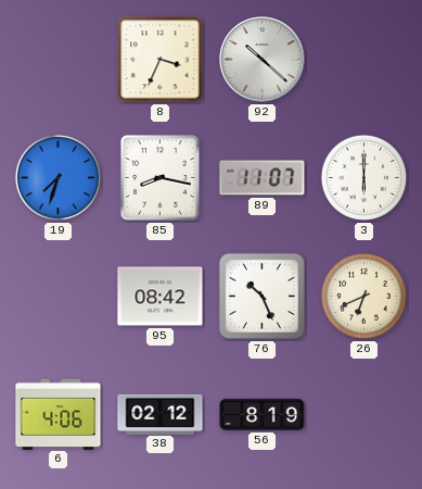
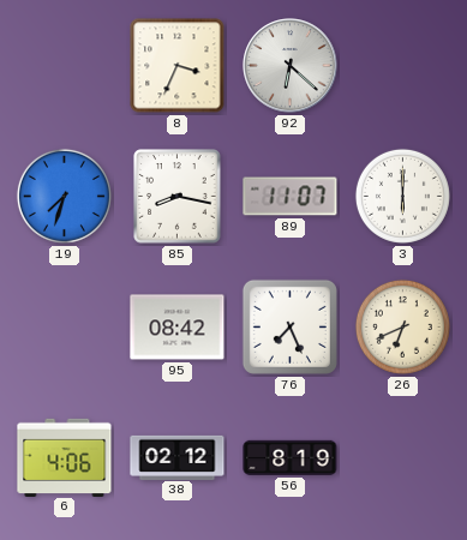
92: 10:22 -> 6:22 (291, 66)
76: 10:26 -> 7:26 (289, 326)
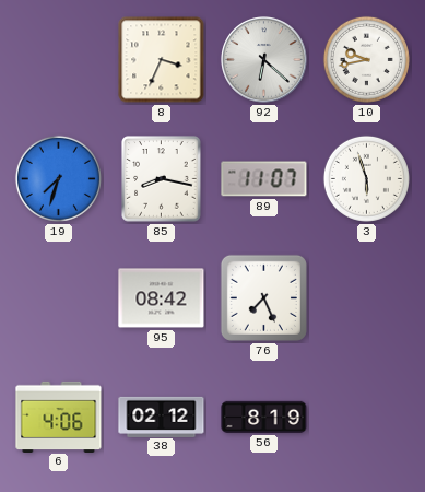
10: none -> 9:43 (366, 59)
3: 6:00 -> 5:57 (366, 178)
26: 6:41 -> none (402, 326)
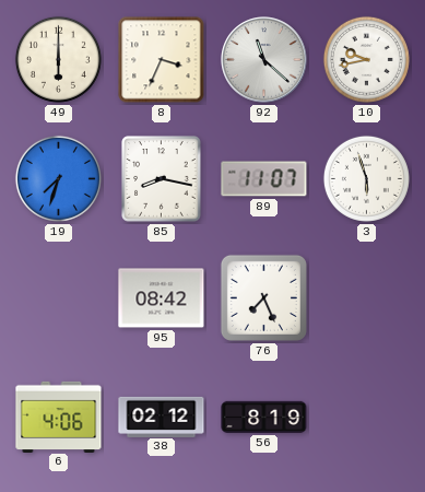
49: none -> 6:00 (58, 59)
92: 6:22 -> 11:22 (264, 60)
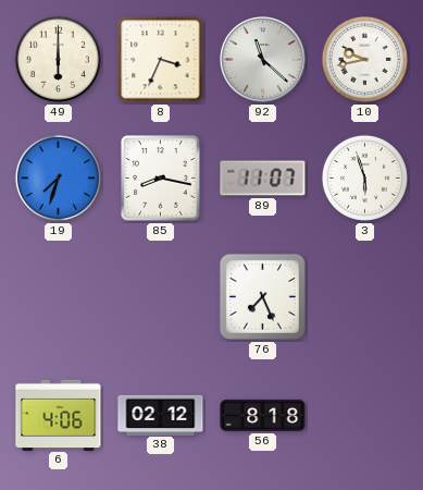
95: 08:42 -> none (162, 298)
56: 8:19 -> 8:18 (263, 415)
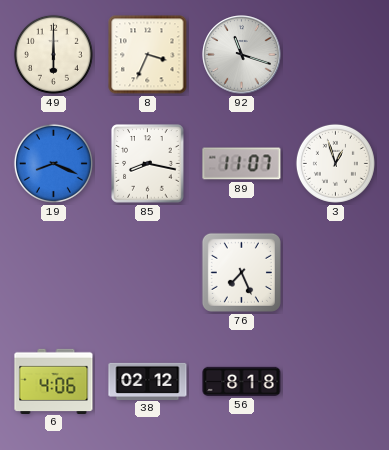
92: 11:22 -> 11:18 (242, 55)
10: 9:43 -> none (364, 59)
19: 7:33 -> 8:19 (53, 163)
3: 5:57 -> 12:57 (335, 163)
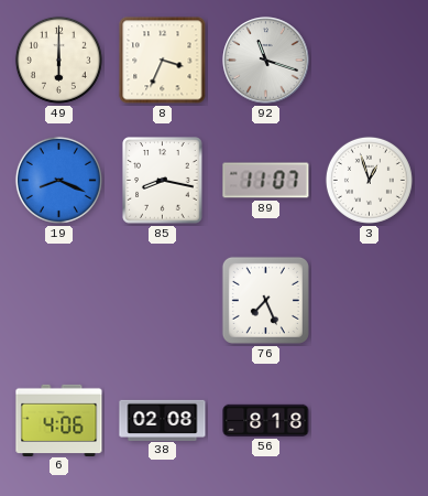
38: 02:12 -> 02:08 (163, 420)
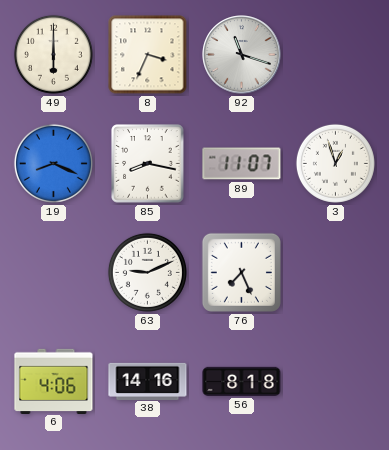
63: none -> 9:11 (147, 272)
38: 02:08 -> 14:16 (148, 381)
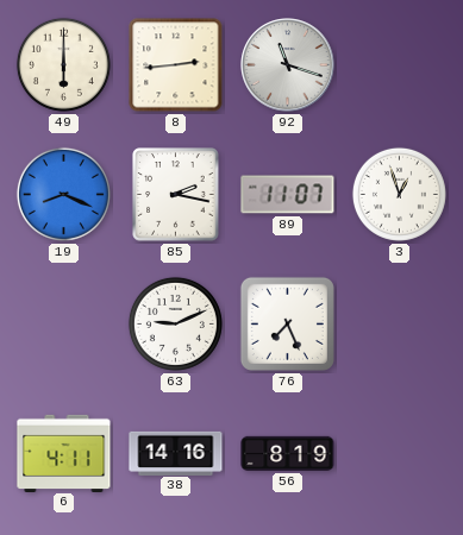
8: 3:34 -> 2:44 (176, 65)
85: 8:17 -> 2:17 (176, 195)
6: 4:06 -> 4:11 (64, 453)
56: 8:18 -> 8:19 (288, 453)
